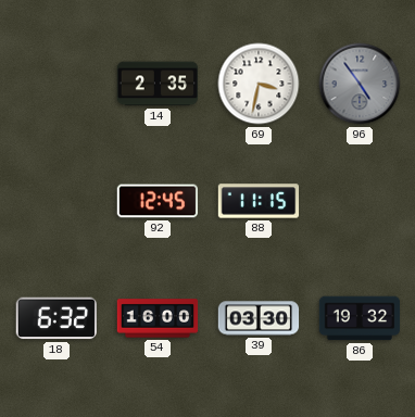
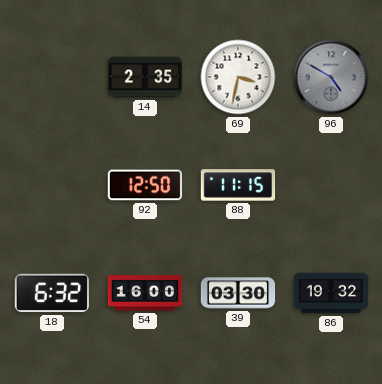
96: 4:54 -> 4:50 (331, 77)
92: 12:45 -> 12:50 (145, 185)
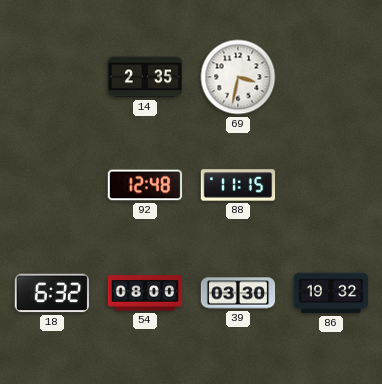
96: 4:50 -> none (331, 77)
92: 12:50 -> 12:48 (145, 185)
54: 16:00 -> 08:00 (145, 293)
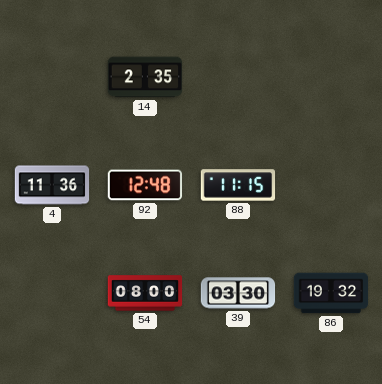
69: 3:32 -> none (238, 77)
4: none -> 11:36 (52, 185)
18: 6:32 -> none (51, 293)
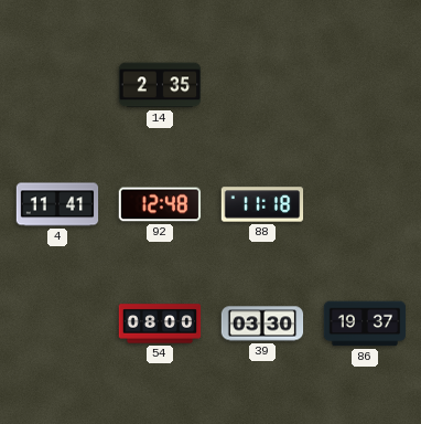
4: 11:36 -> 11:41 (57, 204)
88: 11:15 -> 11:18 (262, 204)
86: 19:32 -> 19:37 (365, 324)
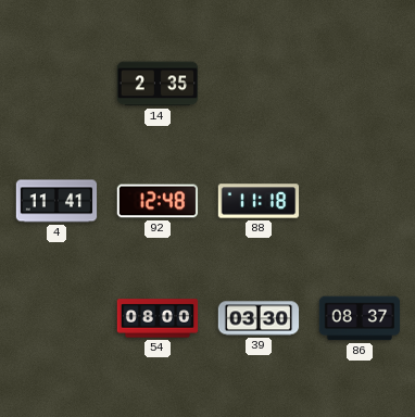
86: 19:37 -> 08:37 (360, 318)
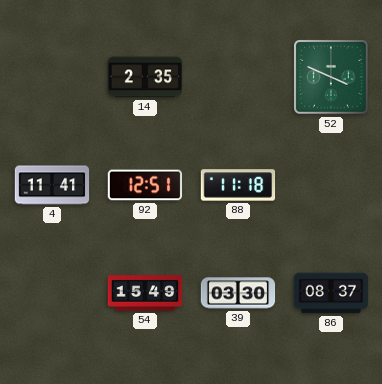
52: none -> 3:49 (331, 77)
92: 12:48 -> 12:51 (145, 185)
54: 08:00 -> 15:49 (145, 293)
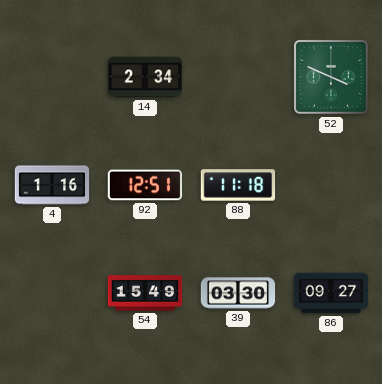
14: 2:35 -> 2:34 (145, 77)
4: 11:41 -> 1:16 (52, 185)
86: 08:37 -> 09:27 (331, 293)
